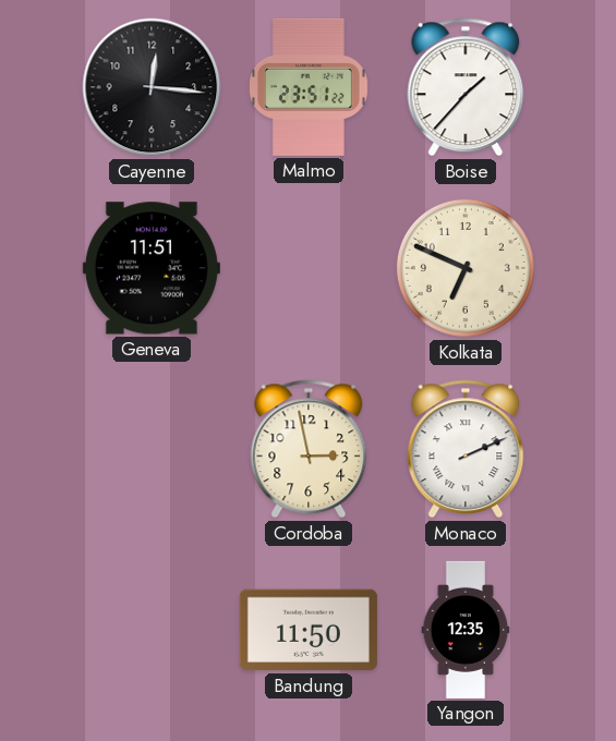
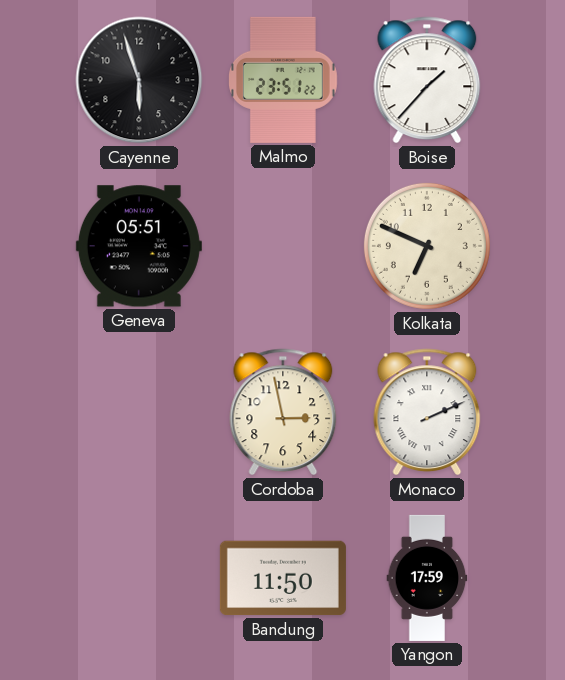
Cayenne: 12:16 -> 5:57 (139, 80)
Geneva: 11:51 -> 05:51 (139, 246)
Yangon: 12:35 -> 17:59 (427, 578)
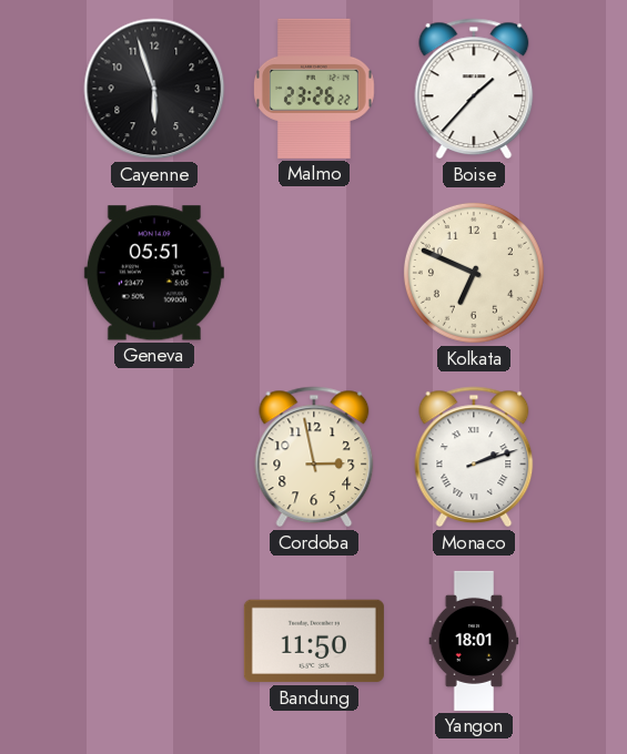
Malmo: 23:51 -> 23:26 (315, 89)
Monaco: 2:11 -> 2:12 (474, 457)
Yangon: 17:59 -> 18:01 (474, 641)
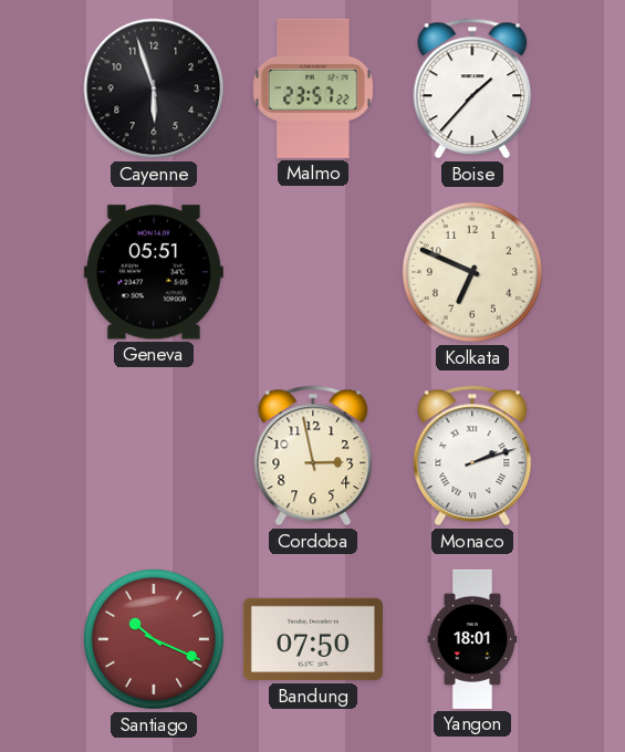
Malmo: 23:26 -> 23:57 (314, 88)
Santiago: none -> 10:19 (154, 639)
Bandung: 11:50 -> 07:50 (313, 639)
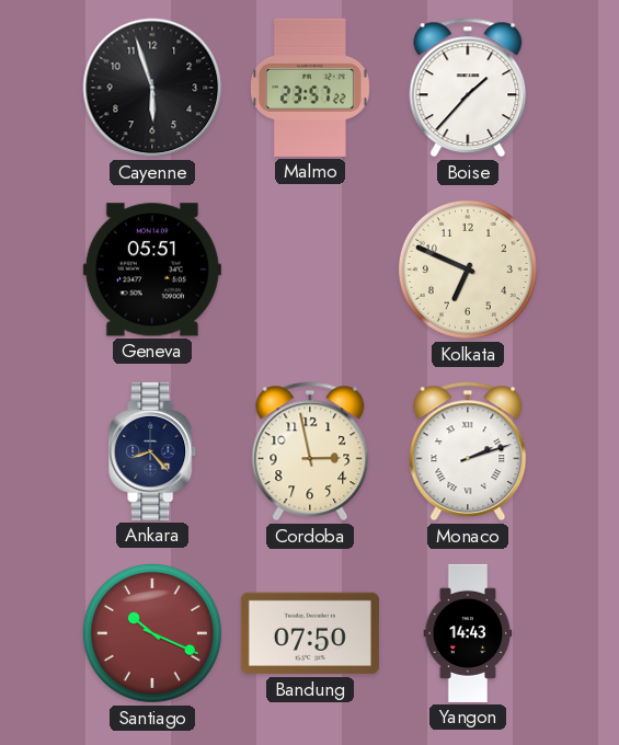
Ankara: none -> 8:23 (153, 451)
Yangon: 18:01 -> 14:43 (468, 633)
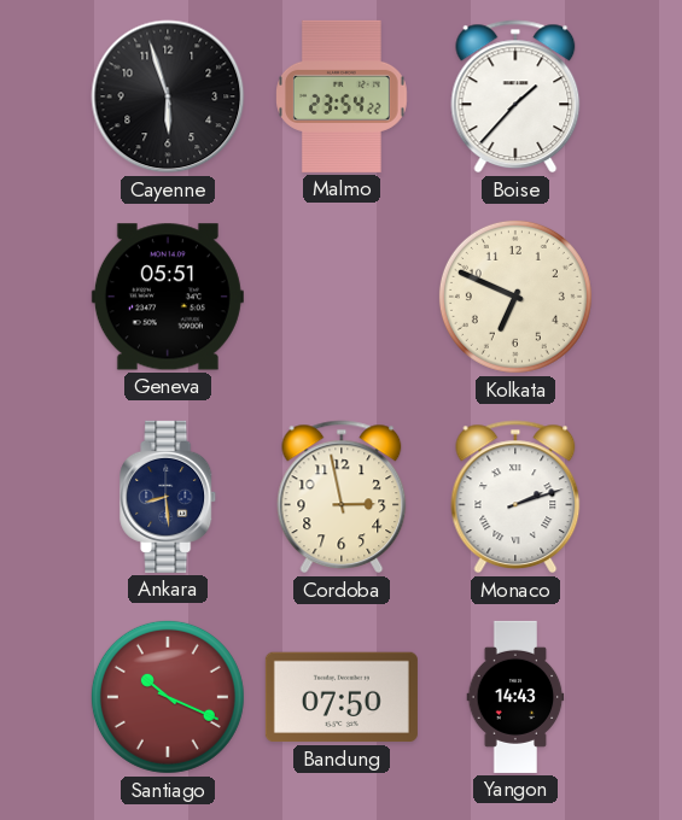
Malmo: 23:57 -> 23:54 (343, 96)
Ankara: 8:23 -> 8:29 (169, 497)
